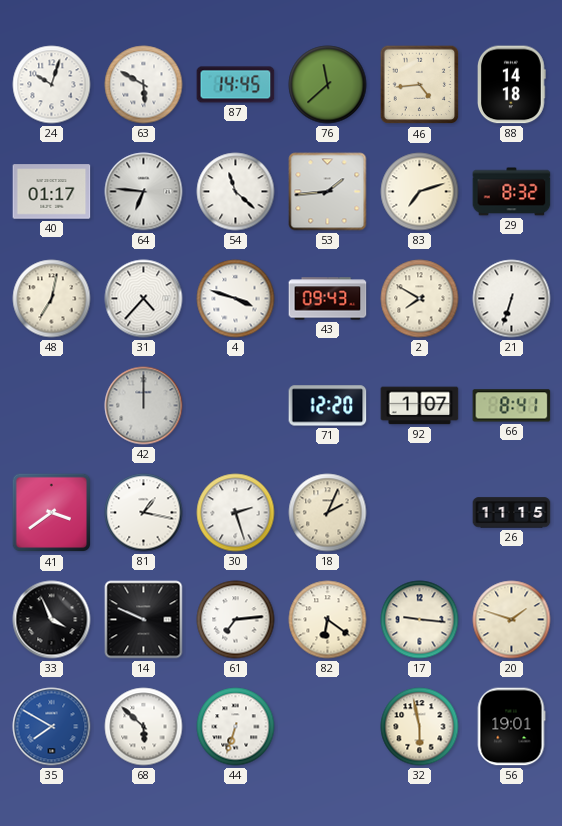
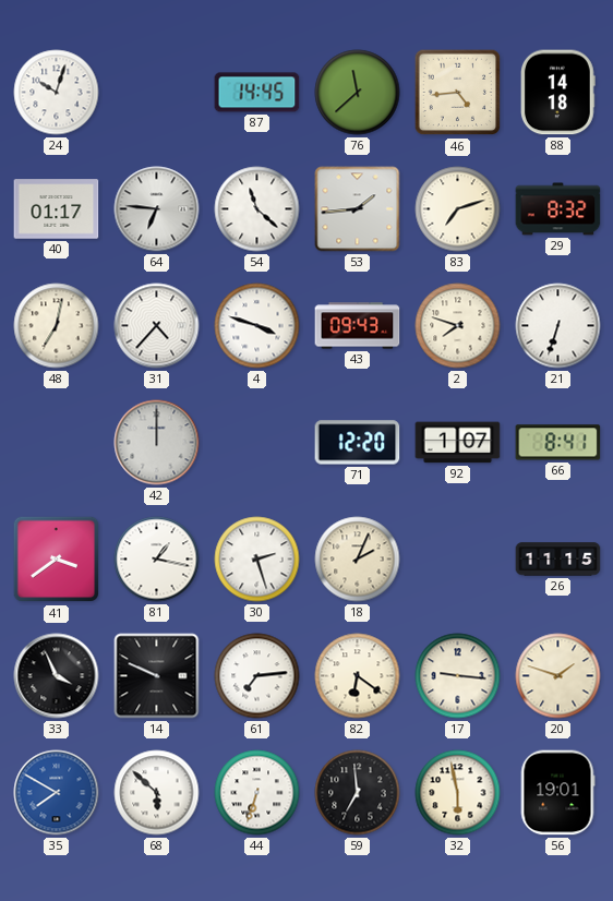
63: 5:50 -> none (144, 85)
2: 7:50 -> 7:48 (458, 326)
59: none -> 6:59 (358, 793)
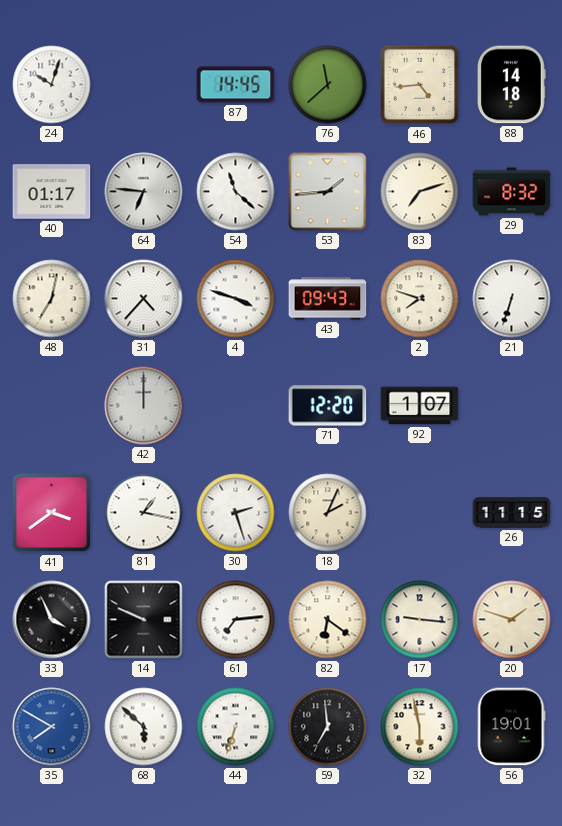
66: 8:41 -> none (558, 443)
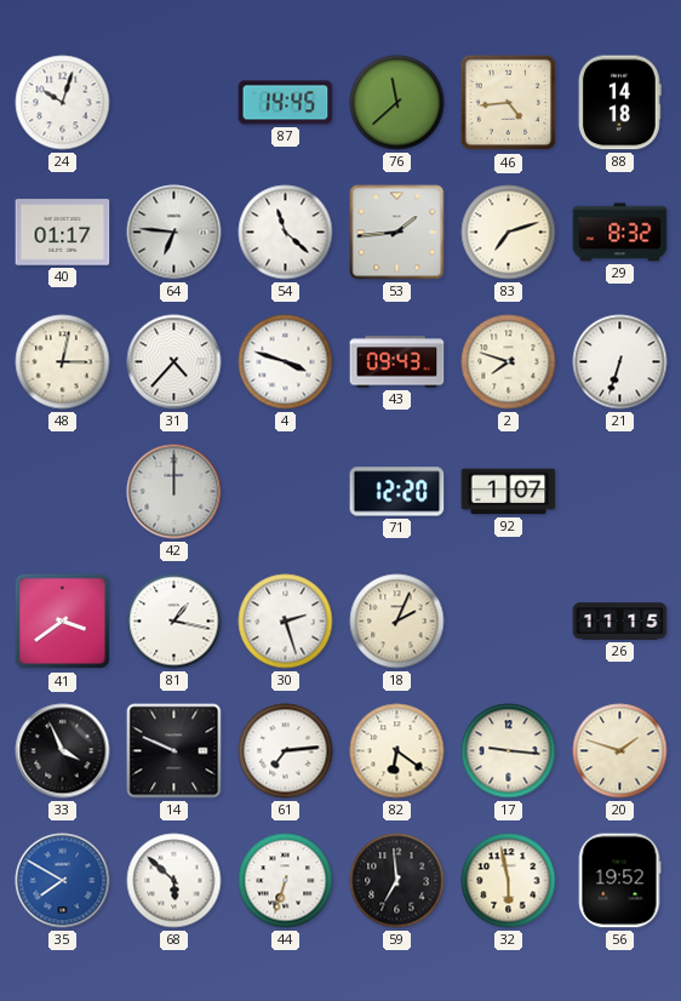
48: 7:02 -> 3:02 (63, 362)
56: 19:01 -> 19:52 (619, 881)
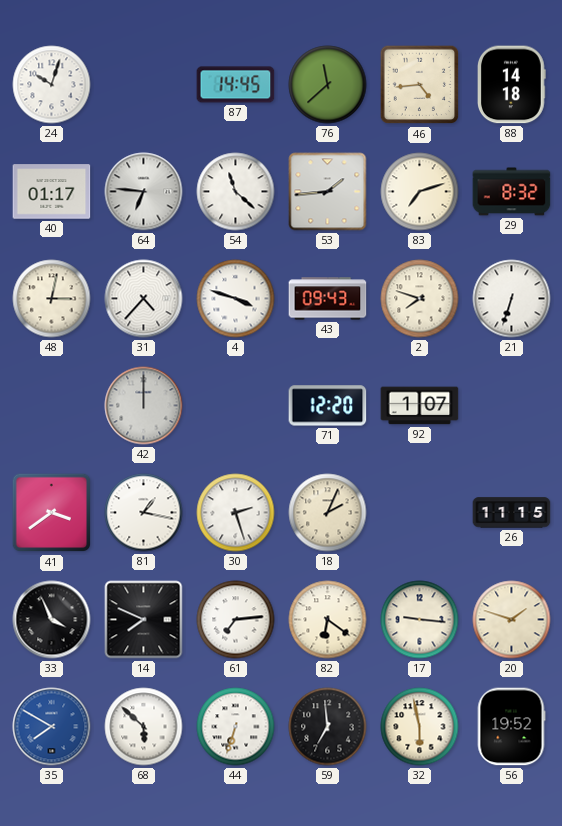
14: 9:49 -> 7:49 (144, 620)
